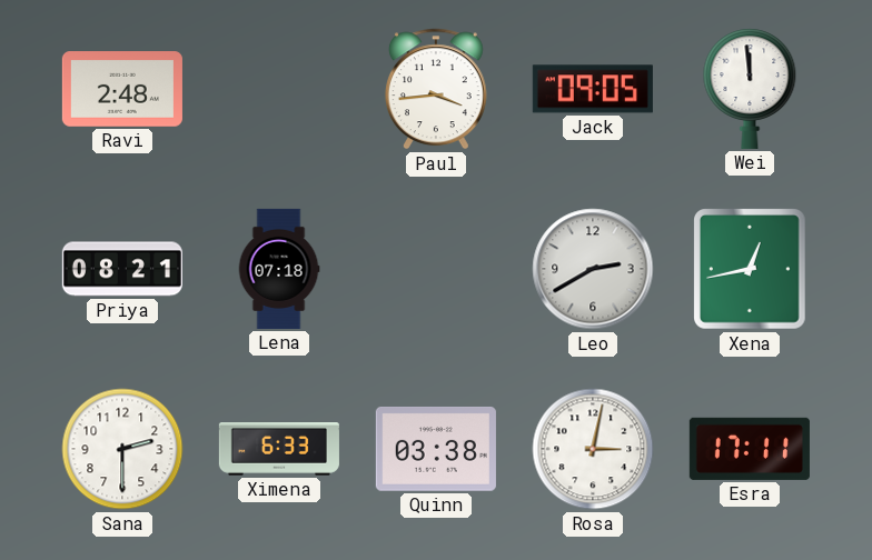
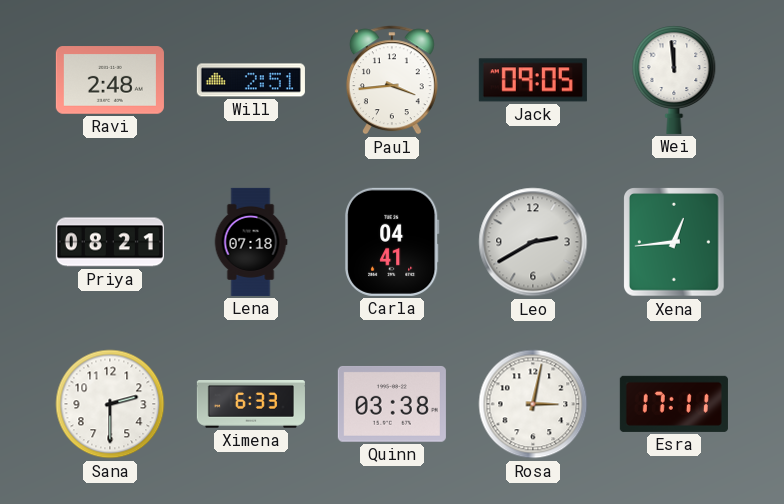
Will: none -> 2:51 (251, 80)
Carla: none -> 04:41 (393, 242)
Xena: 12:43 -> 12:44 (675, 243)
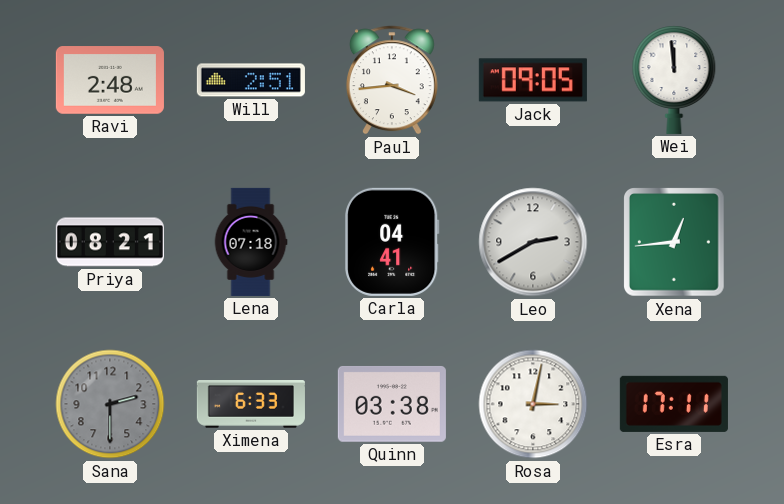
Sana dial: white -> grey (110, 404)
